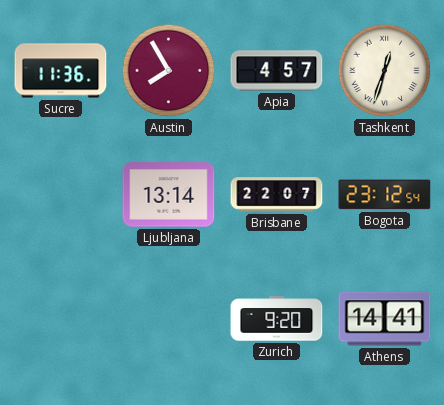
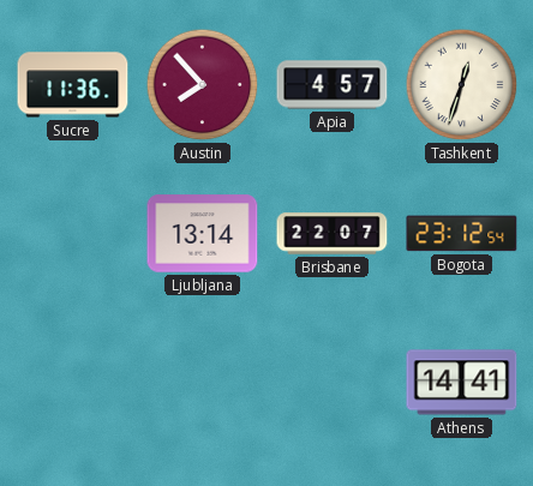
Austin: 7:55 -> 7:53 (203, 85)
Zurich: 9:20 -> none (277, 319)
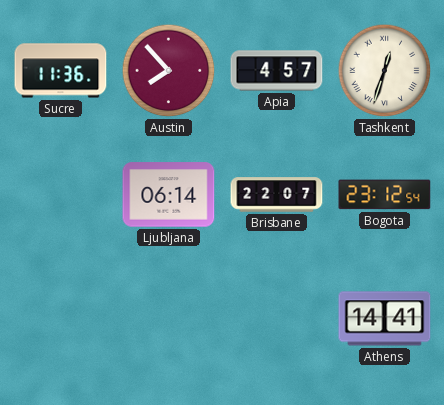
Ljubljana: 13:14 -> 06:14 (169, 195)
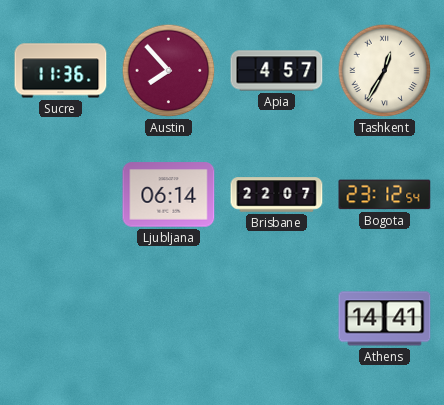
Tashkent: 12:33 -> 12:35 (385, 71)
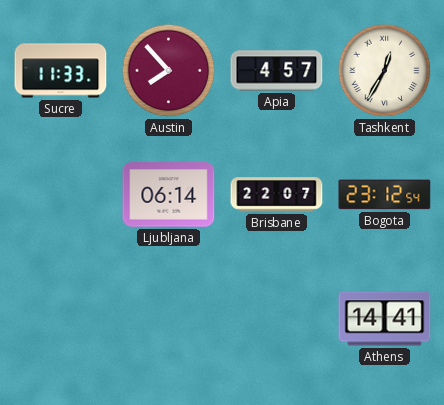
Sucre: 11:36 -> 11:33 (61, 71)
